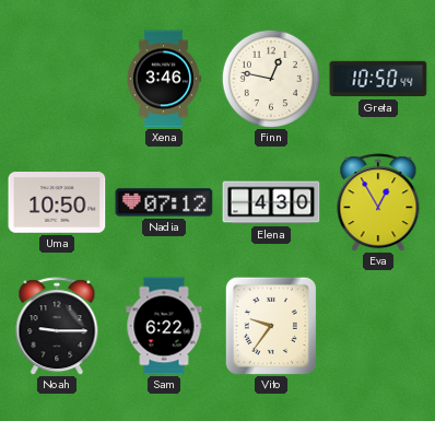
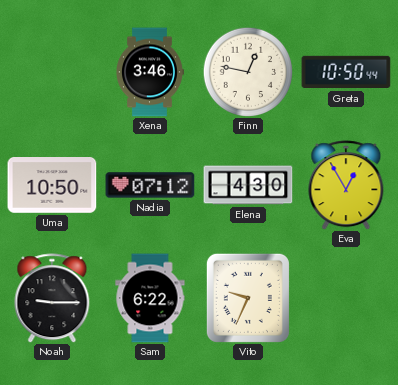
Vito: 9:36 -> 9:34 (248, 298)
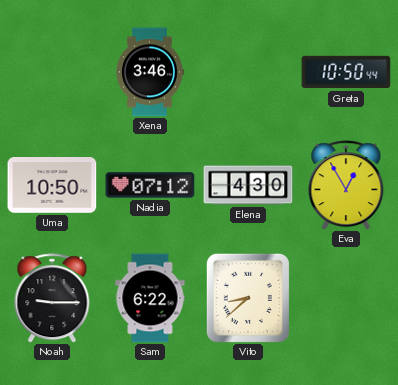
Finn: 12:47 -> none (247, 71)
Vito: 9:34 -> 8:38 (248, 298)
